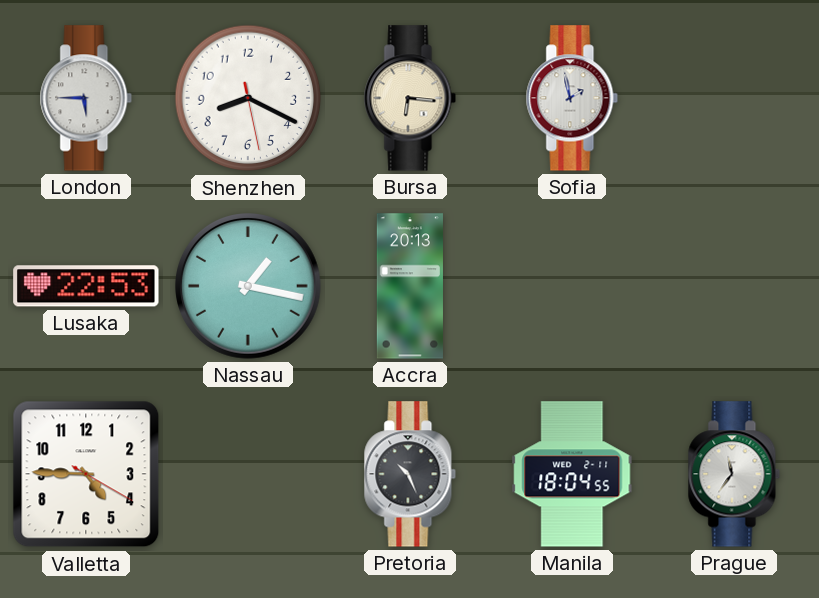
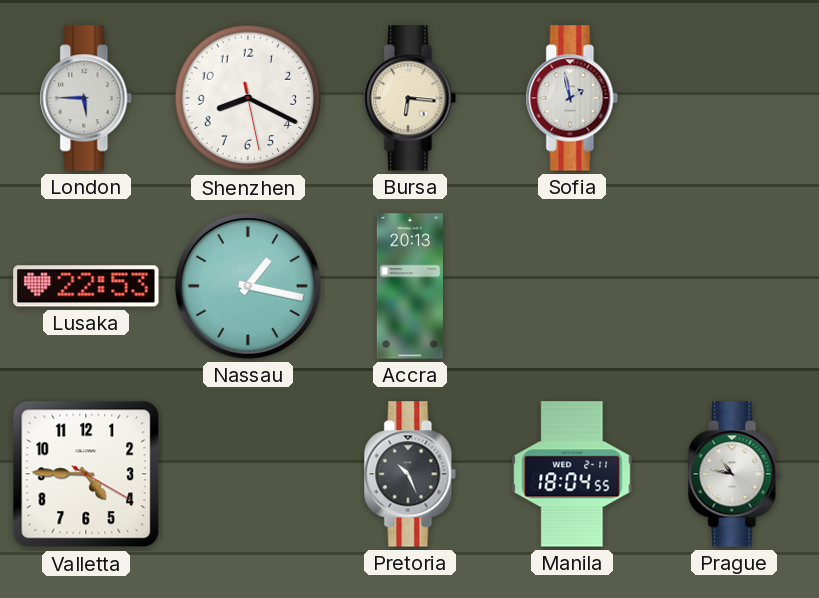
Prague: 11:36 -> 10:47 (734, 474)
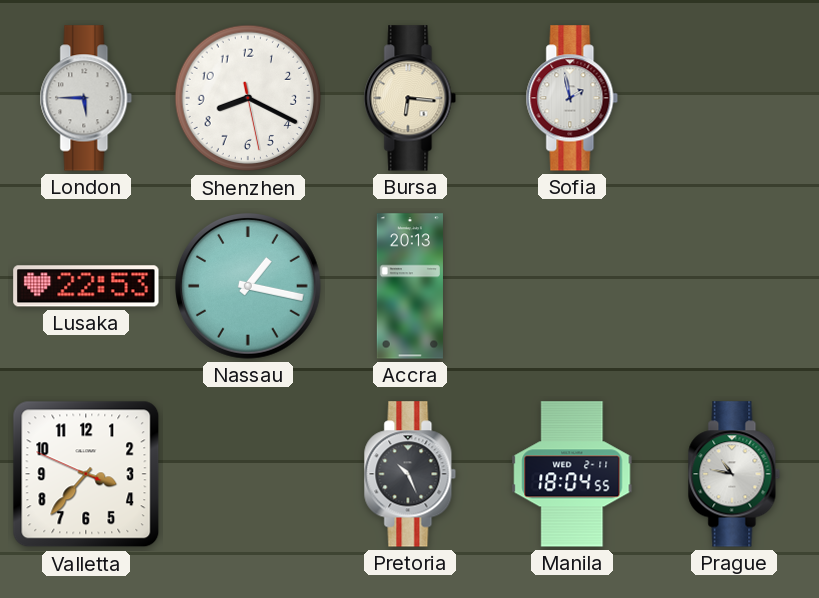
Valletta: 4:45 -> 3:36 (86, 474)
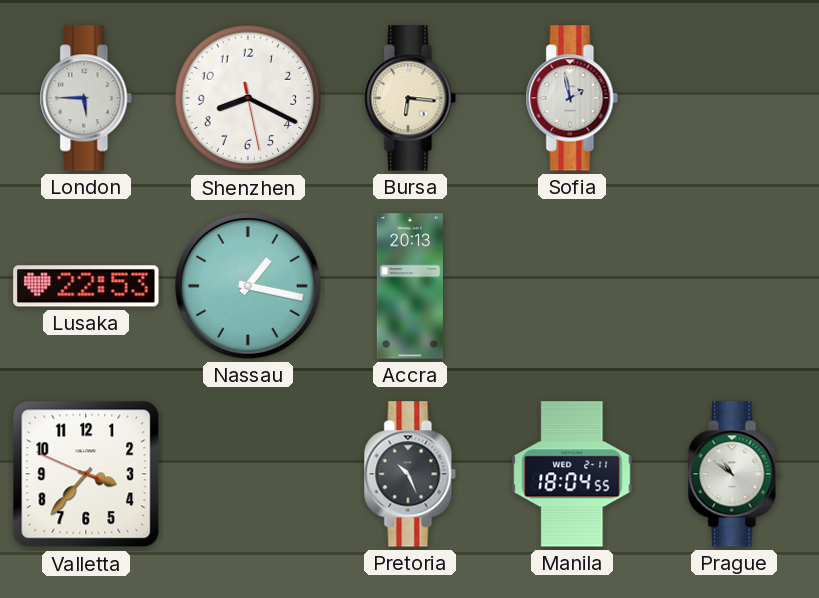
Prague: 10:47 -> 10:51 (734, 474)
